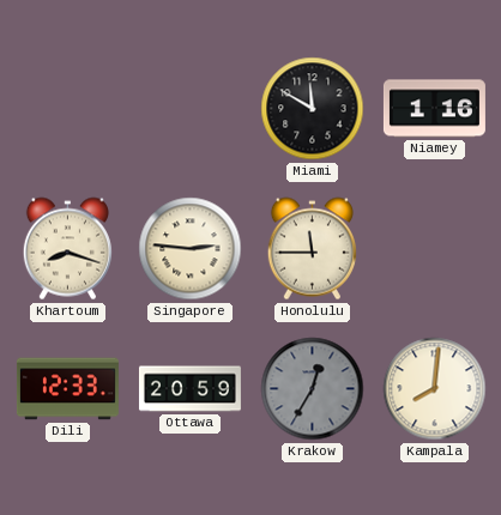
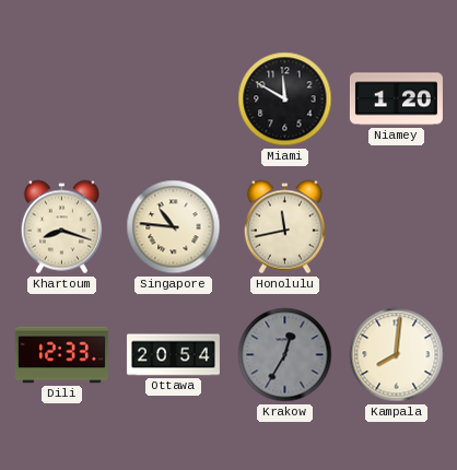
Niamey: 1:16 -> 1:20 (396, 99)
Singapore: 2:46 -> 10:46 (174, 227)
Honolulu: 11:45 -> 11:43 (284, 227)
Ottawa: 20:59 -> 20:54 (173, 355)
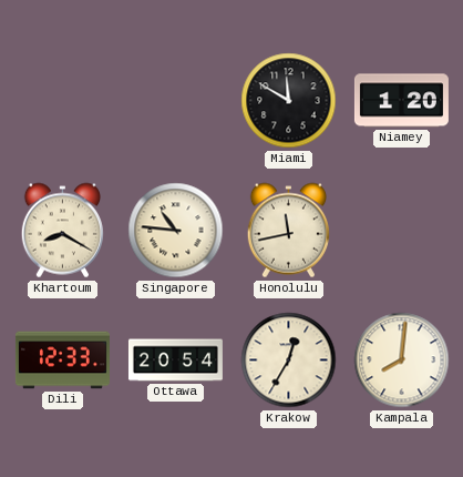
Khartoum: 8:18 -> 8:20 (62, 231)
Krakow dial: grey -> cream (289, 361)
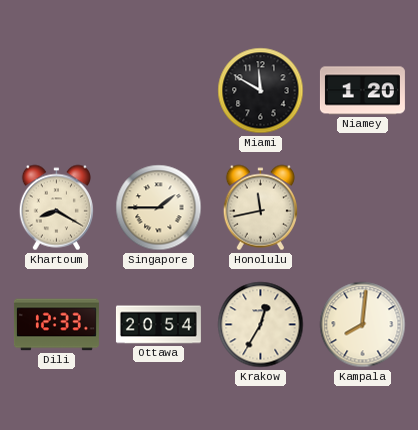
Singapore: 10:46 -> 1:45 (159, 208)
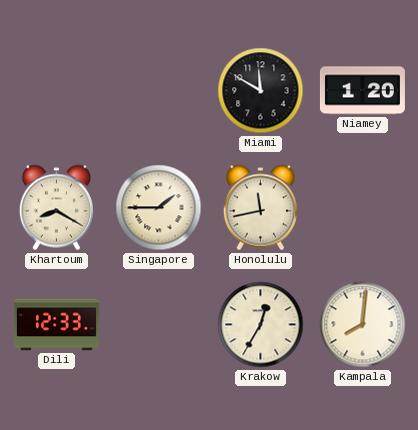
Ottawa: 20:54 -> none (158, 325)
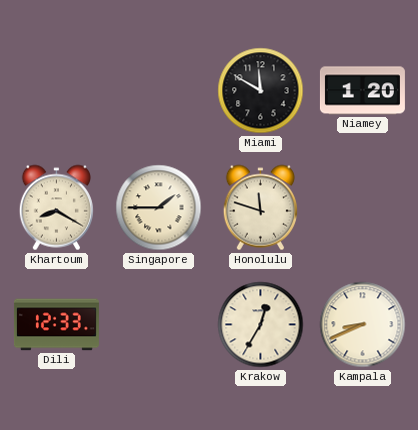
Honolulu: 11:43 -> 11:48 (260, 208)
Kampala: 8:01 -> 8:41 (363, 325)
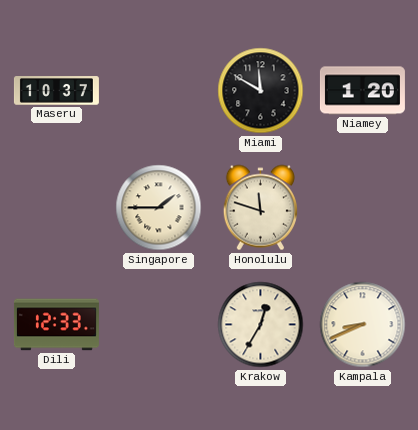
Maseru: none -> 10:37 (56, 91)
Khartoum: 8:20 -> none (56, 208)
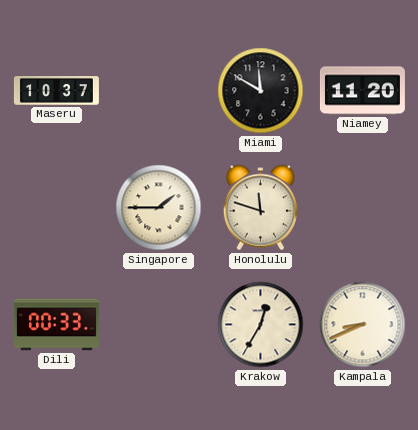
Niamey: 1:20 -> 11:20 (362, 91)
Dili: 12:33 -> 00:33 (56, 325)
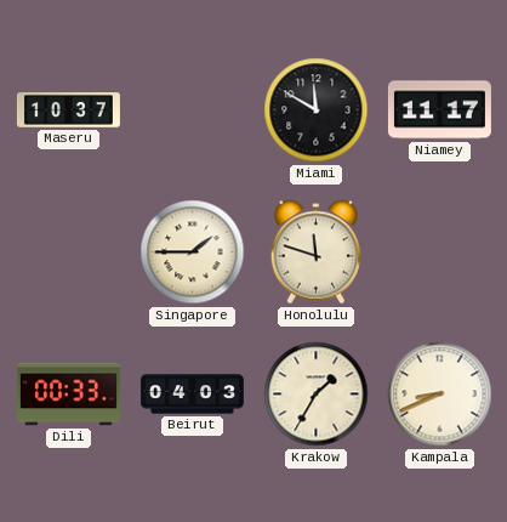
Niamey: 11:20 -> 11:17 (439, 110)
Beirut: none -> 04:03 (192, 395)
Krakow: 12:35 -> 1:35 (317, 395)
